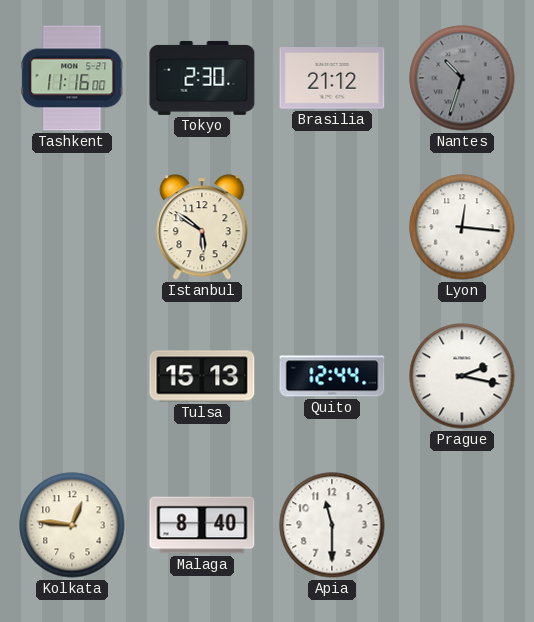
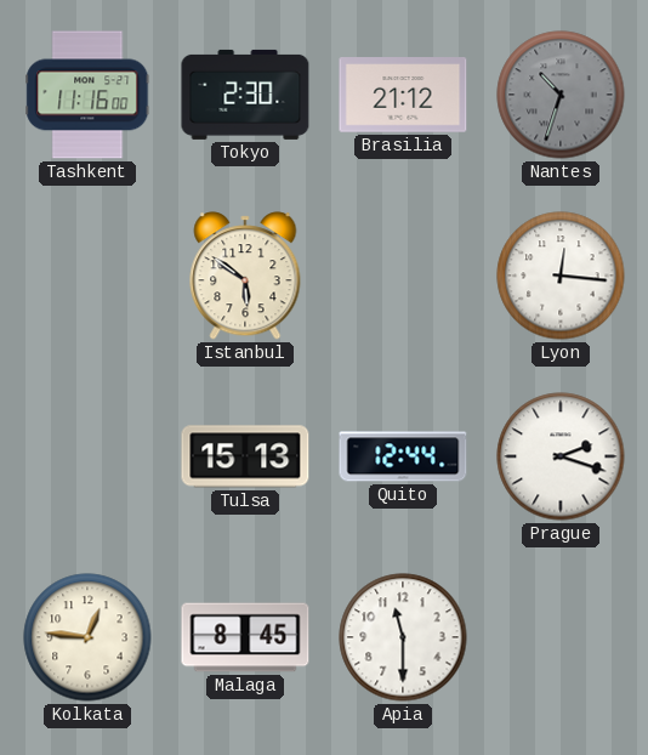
Prague: 2:17 -> 2:18 (561, 456)
Malaga: 8:40 -> 8:45 (245, 637)
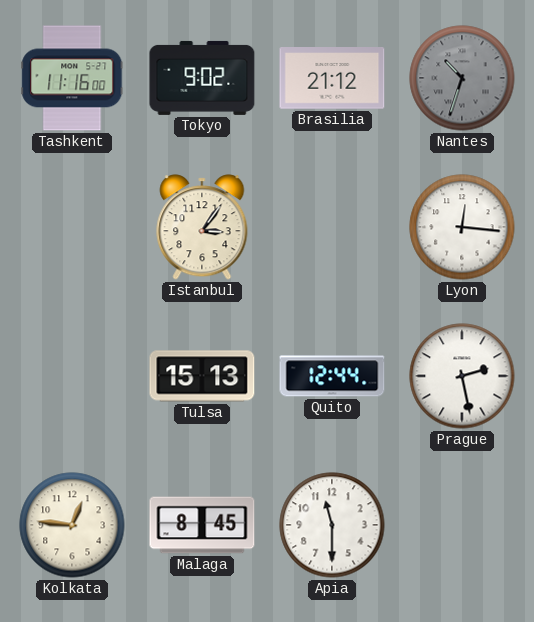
Tokyo: 2:30 -> 9:02 (202, 78)
Istanbul: 5:51 -> 3:06 (202, 227)
Prague: 2:18 -> 2:28 (462, 376)
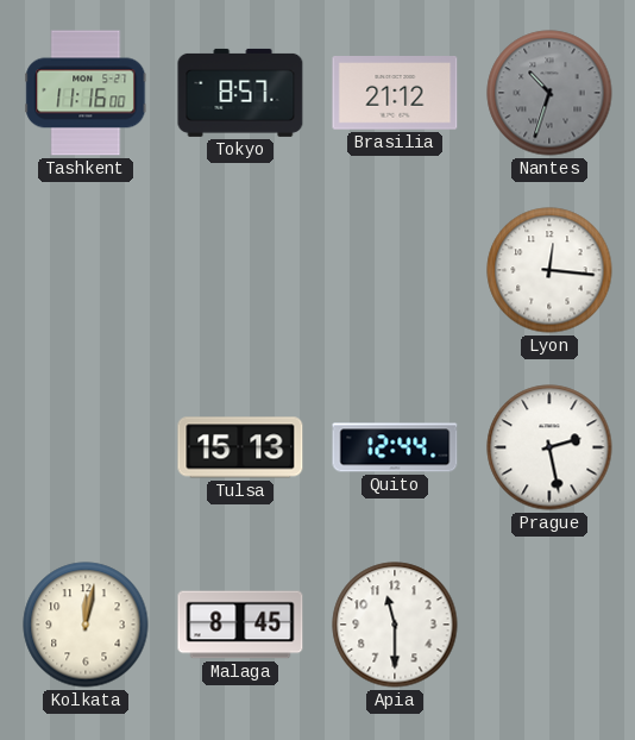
Tokyo: 9:02 -> 8:57 (240, 93)
Istanbul: 3:06 -> none (202, 227)
Kolkata: 12:46 -> 12:02 (86, 625)
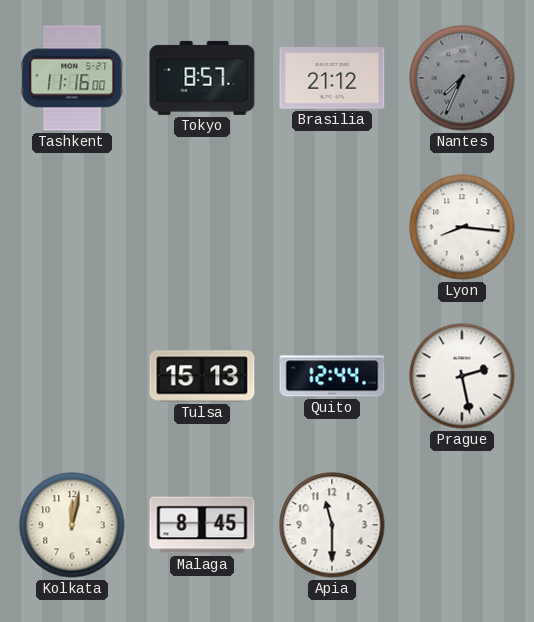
Nantes: 10:33 -> 7:34 (462, 78)
Lyon: 12:16 -> 8:16 (462, 227)
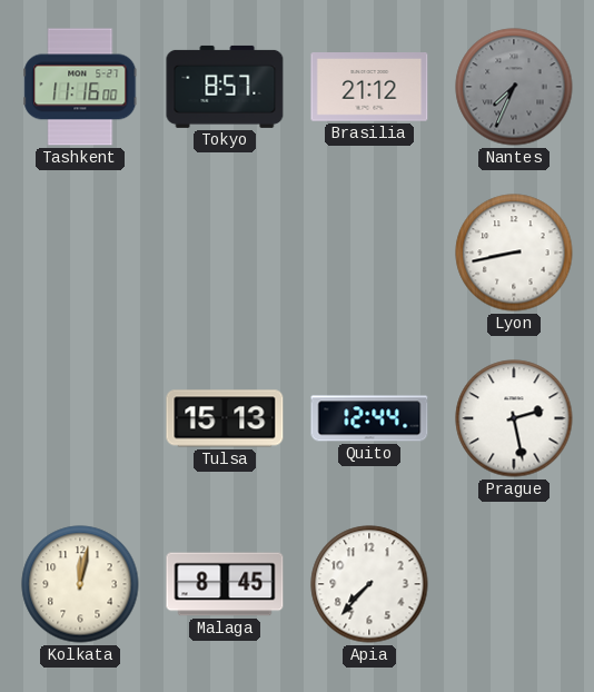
Lyon: 8:16 -> 8:43 (514, 253)
Apia: 11:30 -> 7:37 (369, 584)
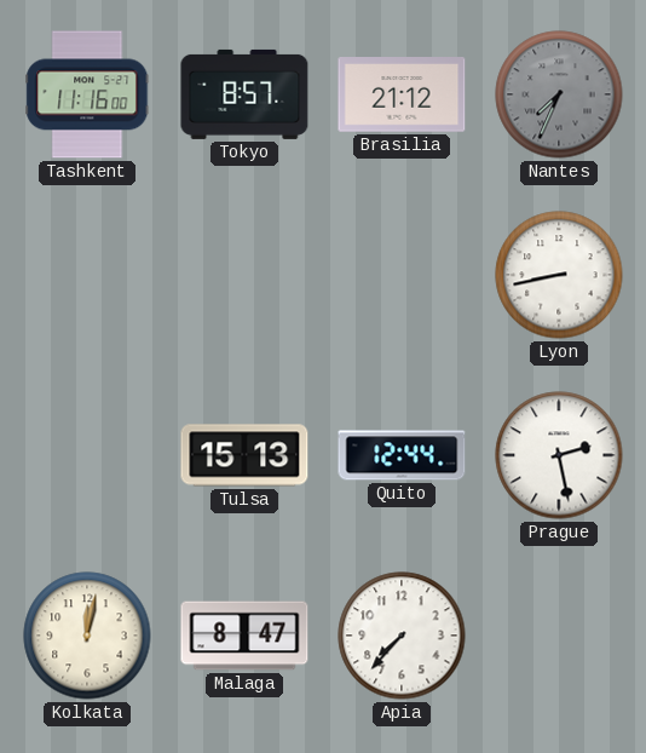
Malaga: 8:45 -> 8:47 (244, 636)
